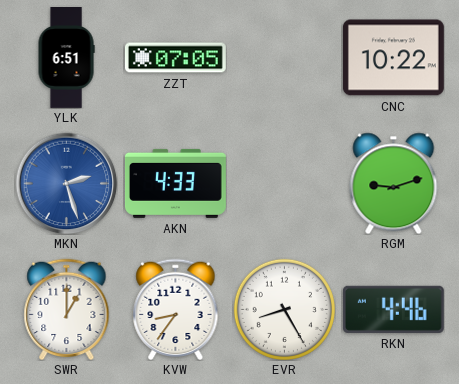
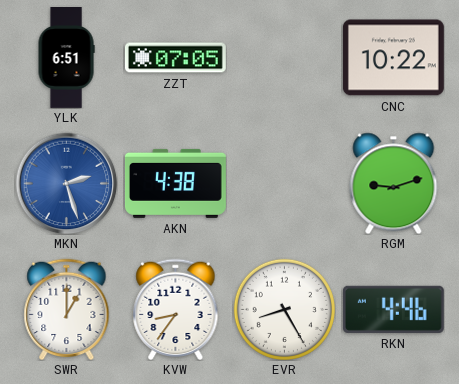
AKN: 4:33 -> 4:38 (176, 183)
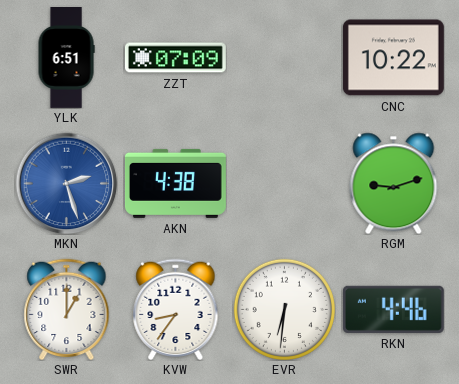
ZZT: 07:05 -> 07:09 (175, 58)
EVR: 8:25 -> 6:31 (284, 309)
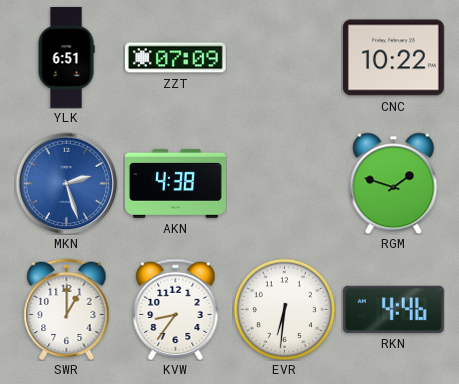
RGM: 9:12 -> 1:48 (394, 183)
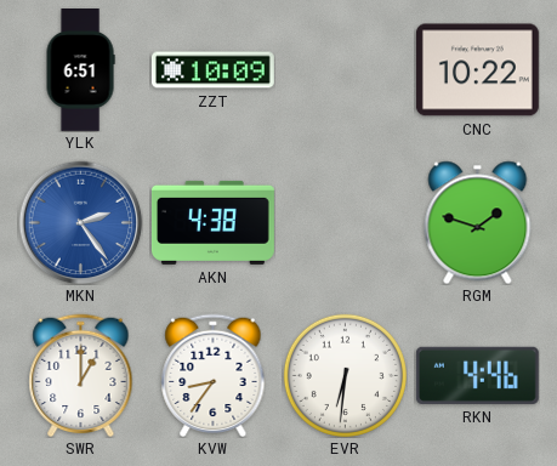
ZZT: 07:09 -> 10:09 (212, 70)
MKN: 2:27 -> 2:24 (80, 222)
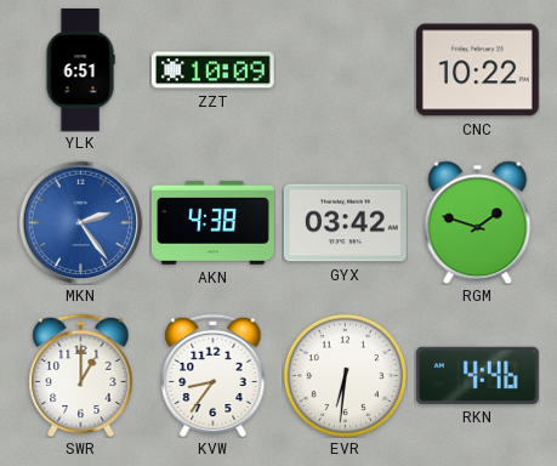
GYX: none -> 03:42 (345, 223)
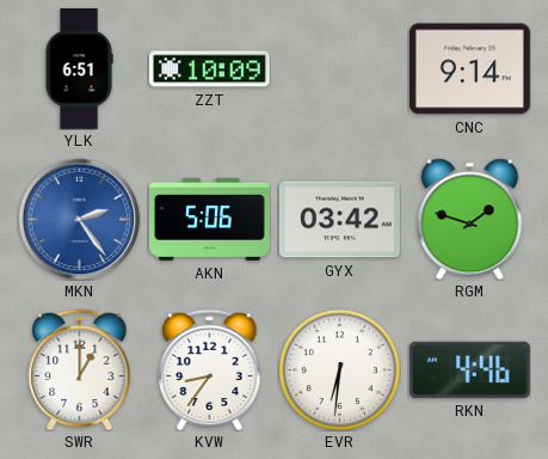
CNC: 10:22 -> 9:14 (469, 69)
AKN: 4:38 -> 5:06 (210, 219)
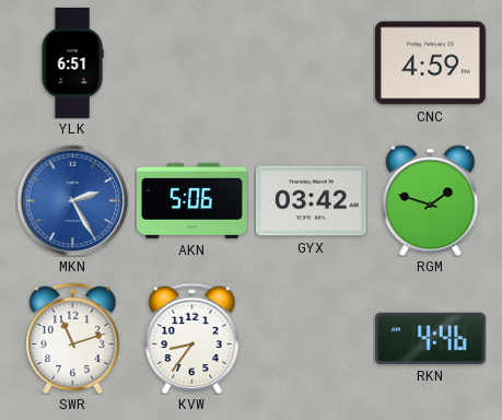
ZZT: 10:09 -> none (209, 69)
CNC: 9:14 -> 4:59 (430, 63)
MKN: 2:24 -> 2:25 (72, 200)
SWR: 1:00 -> 11:12 (73, 338)
EVR: 6:31 -> none (339, 369)
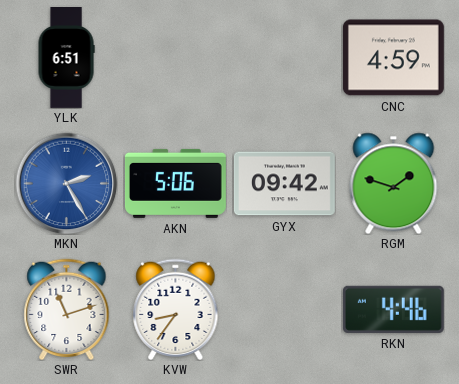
GYX: 03:42 -> 09:42 (284, 184)
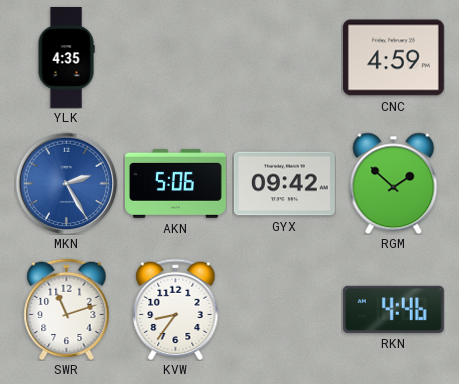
YLK: 6:51 -> 4:35 (66, 58)
RGM: 1:48 -> 1:52 (394, 183)
